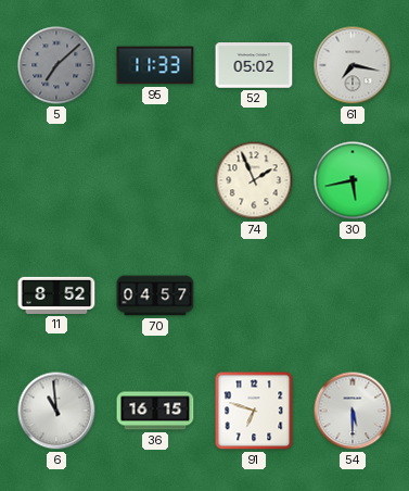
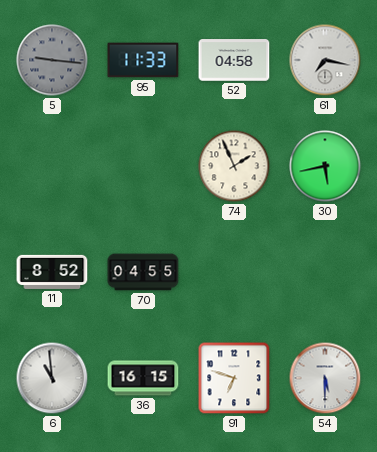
5: 7:08 -> 9:16 (52, 60)
52: 05:02 -> 04:58 (234, 60)
70: 04:57 -> 04:55 (143, 272)
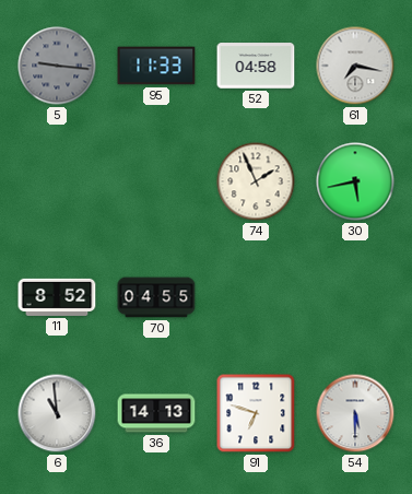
36: 16:15 -> 14:13 (156, 413)
